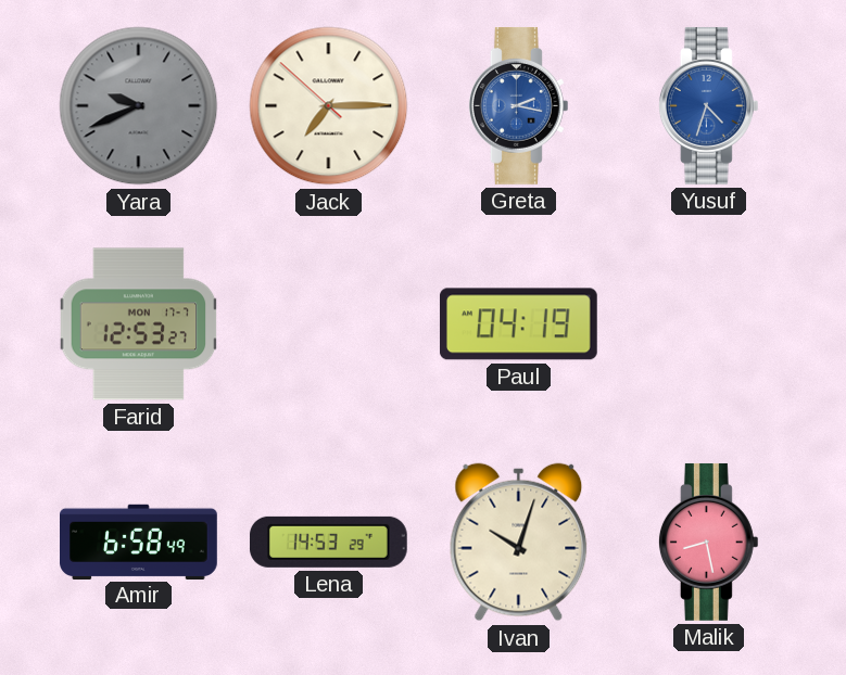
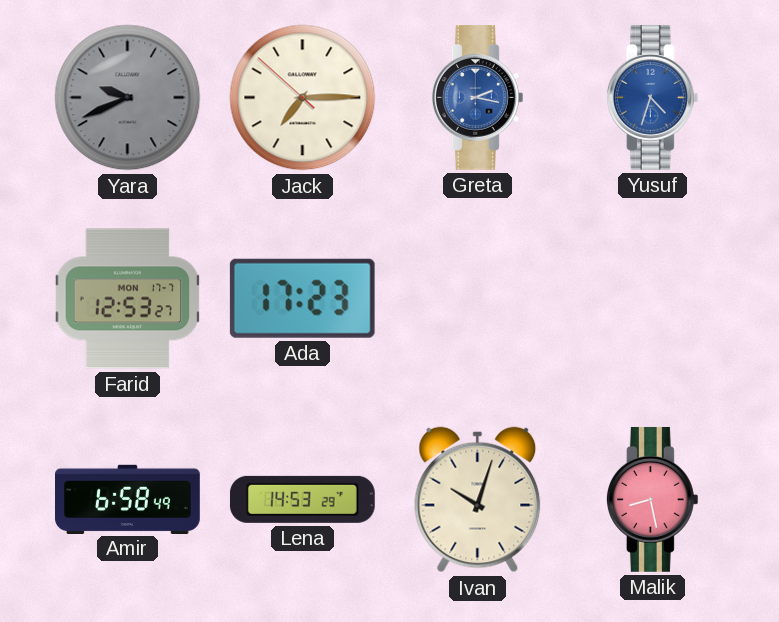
Ada: none -> 17:23 (302, 298)
Paul: 04:19 -> none (518, 324)
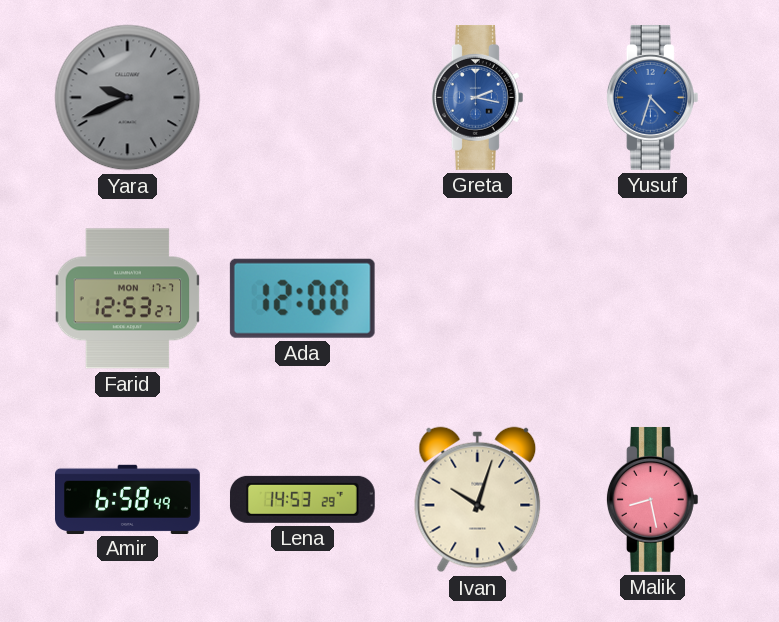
Jack: 7:14 -> none (303, 98)
Ada: 17:23 -> 12:00 (302, 298)
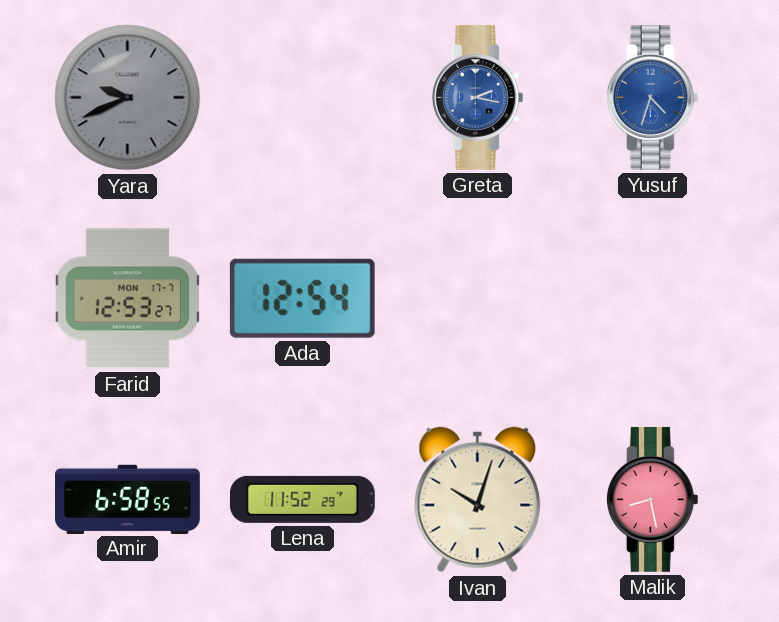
Ada: 12:00 -> 12:54 (302, 298)
Amir: 6:58:49 -> 6:58:55 (128, 499)
Lena: 14:53 -> 11:52 (302, 499)
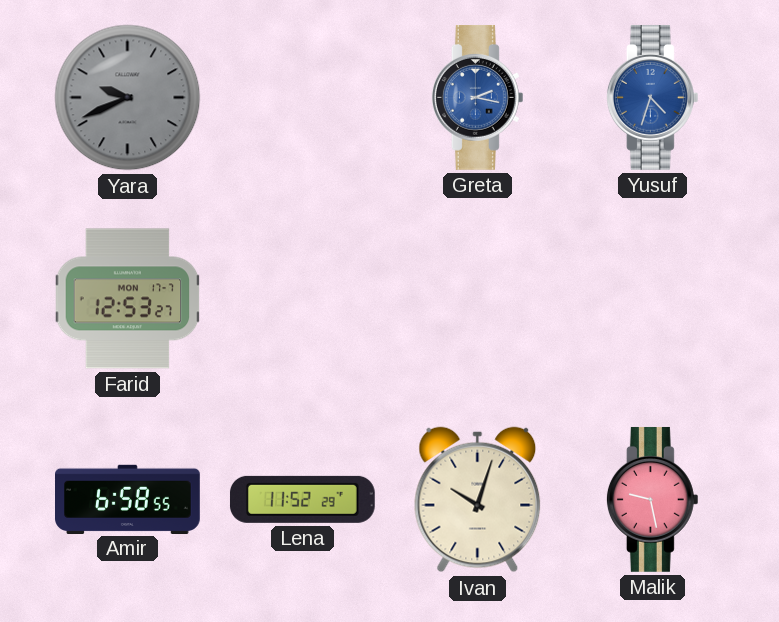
Ada: 12:54 -> none (302, 298)
Malik: 8:28 -> 9:28 (652, 499)
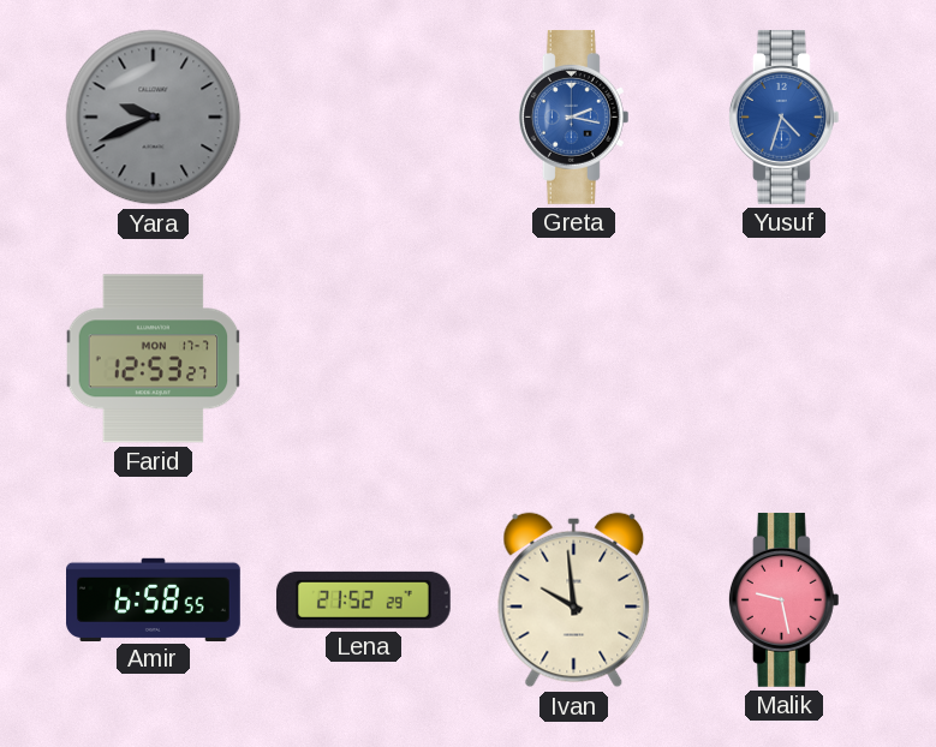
Lena: 11:52 -> 21:52 (363, 599)
Ivan: 10:03 -> 9:59 (574, 600)
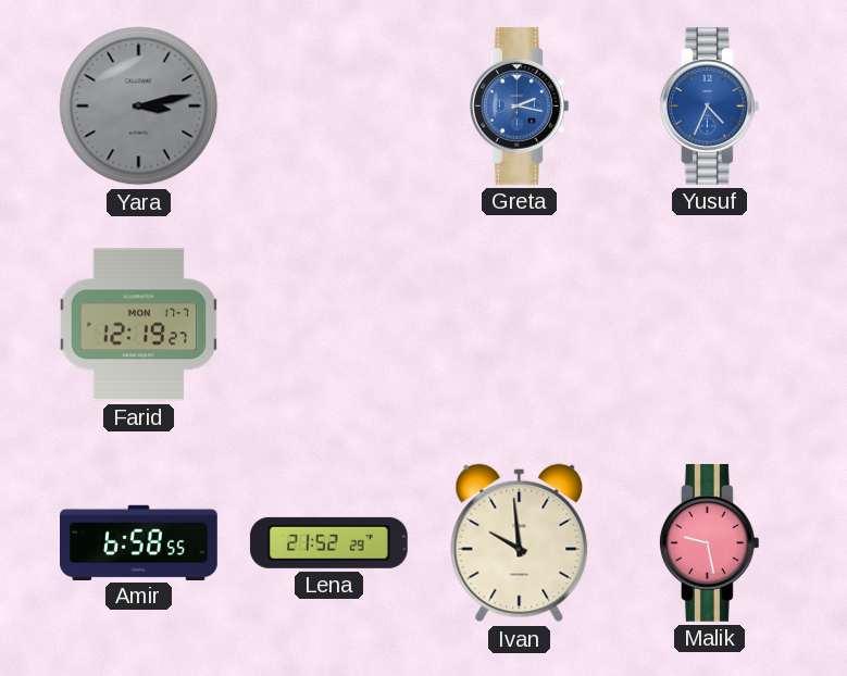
Yara: 9:41 -> 3:13 (139, 107)
Yusuf: 4:33 -> 4:34 (709, 105)
Farid: 12:53 -> 12:19 (139, 325)
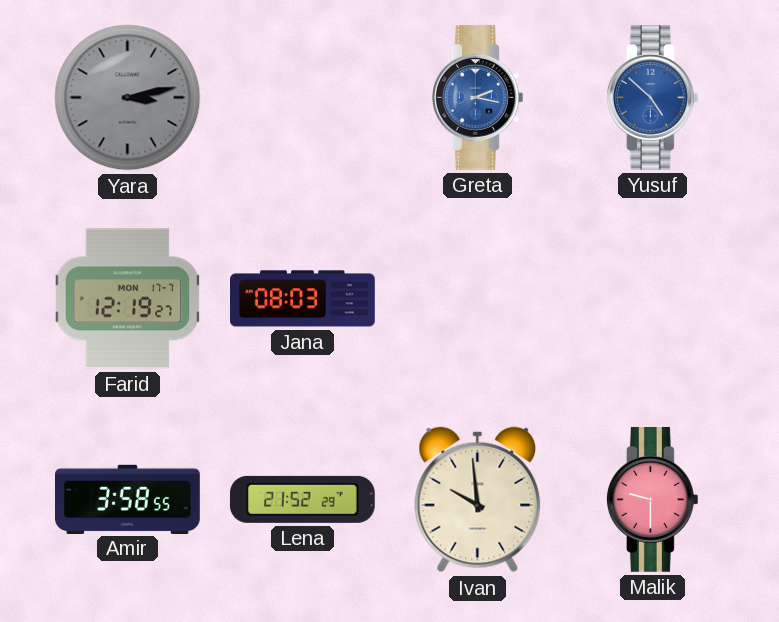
Yusuf: 4:34 -> 4:52 (652, 97)
Jana: none -> 08:03 (303, 299)
Amir: 6:58 -> 3:58 (128, 499)
Malik: 9:28 -> 9:30 (652, 499)
